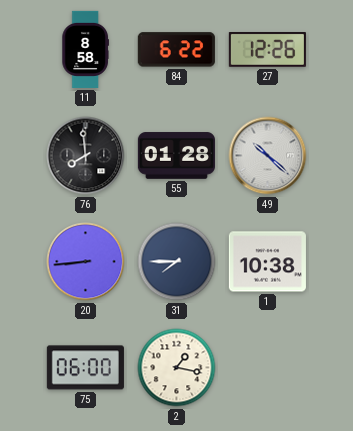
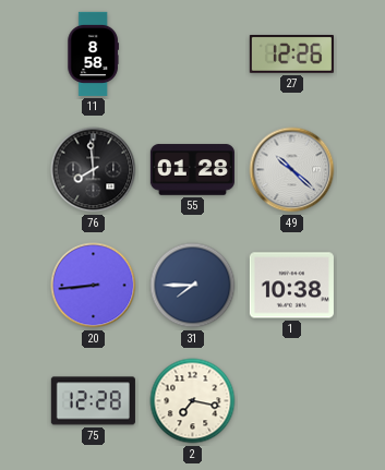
84: 6:22 -> none (176, 50)
75: 06:00 -> 12:28 (93, 401)
2: 1:17 -> 7:17 (193, 401)
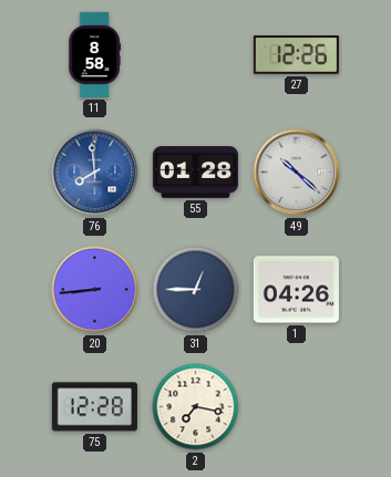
76 dial: black -> blue (95, 173)
31: 7:45 -> 12:45 (196, 290)
1: 10:38 -> 04:26 (296, 290)
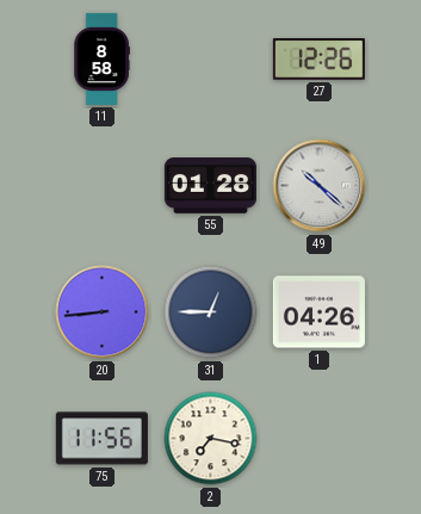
76: 7:59 -> none (95, 173)
75: 12:28 -> 11:56 (101, 439)
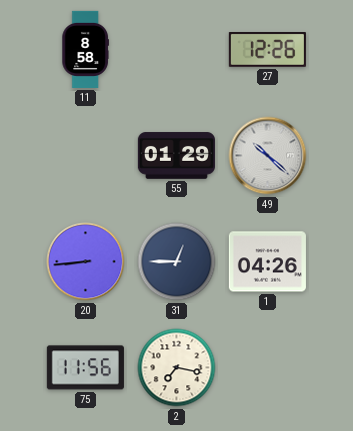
55: 01:28 -> 01:29 (176, 156)
